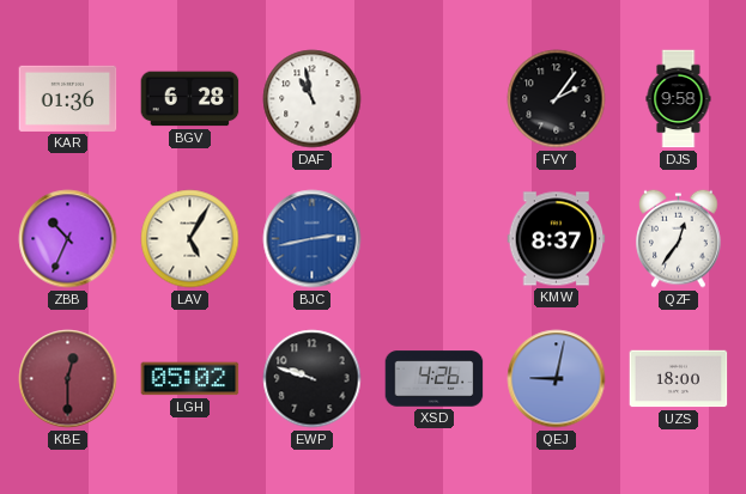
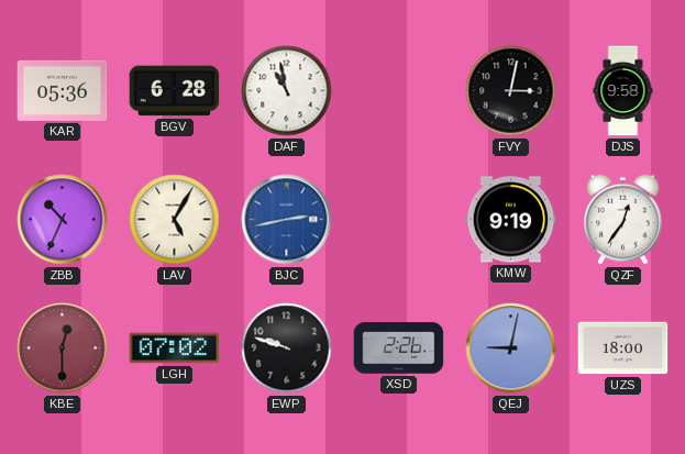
KAR: 01:36 -> 05:36 (63, 90)
FVY: 2:06 -> 3:02 (511, 91)
KMW: 8:37 -> 9:19 (511, 220)
LGH: 05:02 -> 07:02 (175, 348)
XSD: 4:26 -> 2:26 (399, 348)
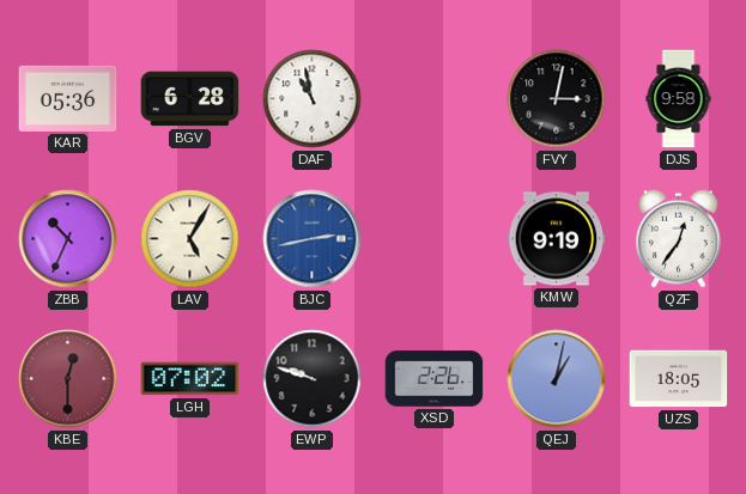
QEJ: 9:02 -> 1:02 (557, 379)
UZS: 18:00 -> 18:05 (679, 379)
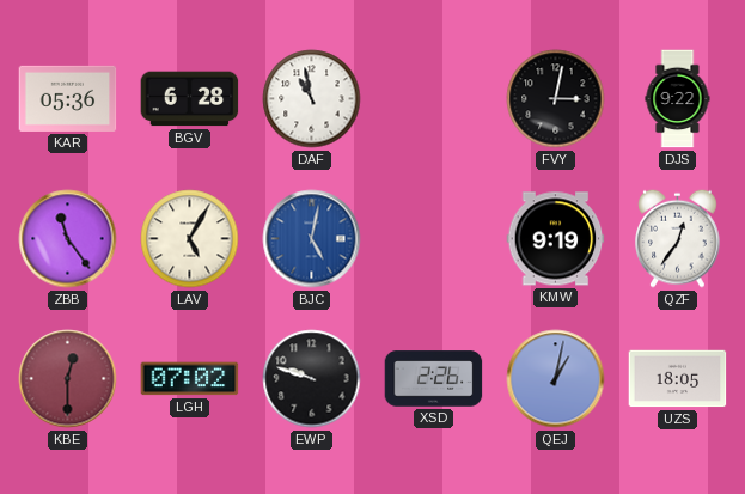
DJS: 9:58 -> 9:22 (678, 99)
ZBB: 10:34 -> 11:24 (68, 239)
BJC: 2:43 -> 5:02 (312, 239)
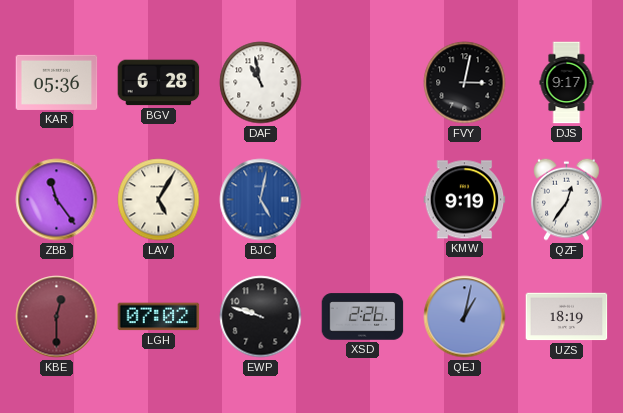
DJS: 9:22 -> 9:17 (567, 83)
UZS: 18:05 -> 18:19 (567, 317)
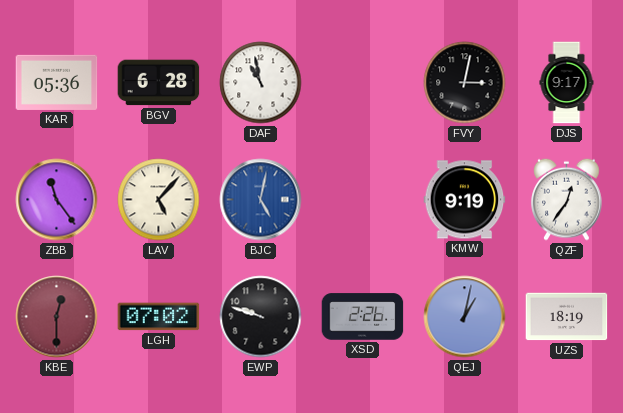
LAV: 5:05 -> 5:07 (159, 200)
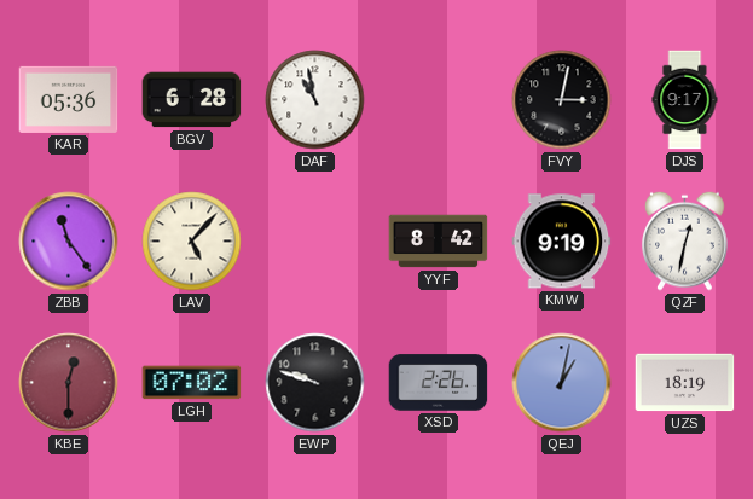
BJC: 5:02 -> none (261, 200)
YYF: none -> 8:42 (439, 242)
QZF: 12:36 -> 12:32 (685, 240)
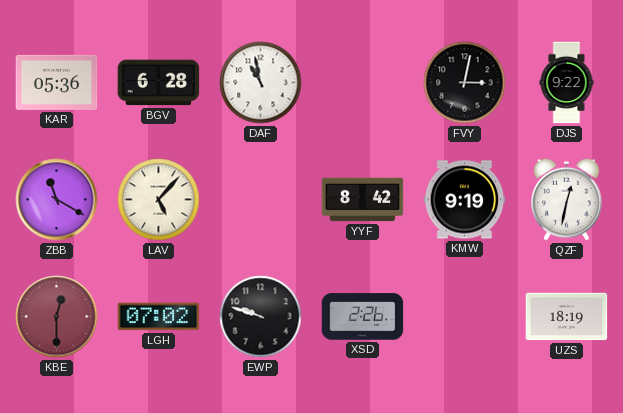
DJS: 9:17 -> 9:22 (567, 83)
ZBB: 11:24 -> 11:20 (57, 200)
QEJ: 1:02 -> none (562, 383)
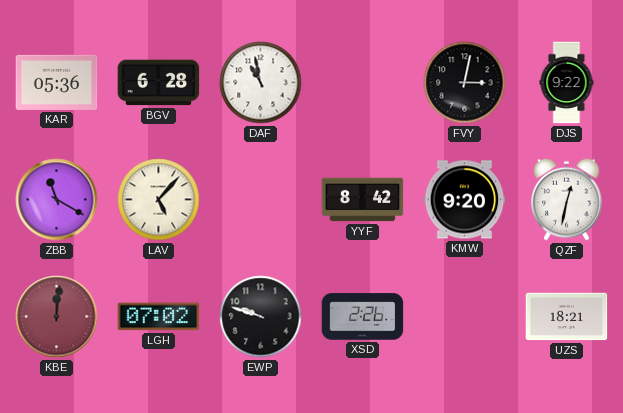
KMW: 9:19 -> 9:20 (465, 200)
KBE: 12:30 -> 12:01 (57, 317)
UZS: 18:19 -> 18:21 (567, 317)
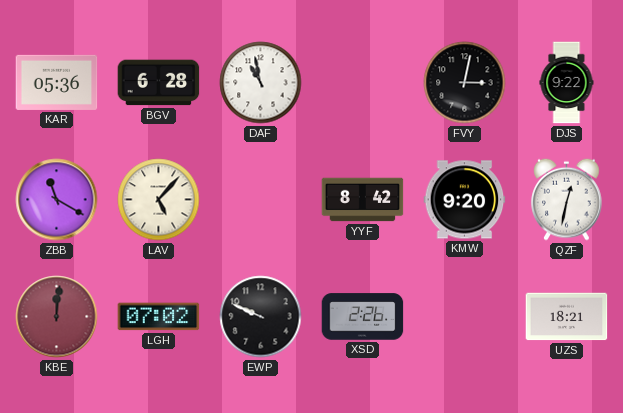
EWP: 9:48 -> 9:49 (261, 317)
